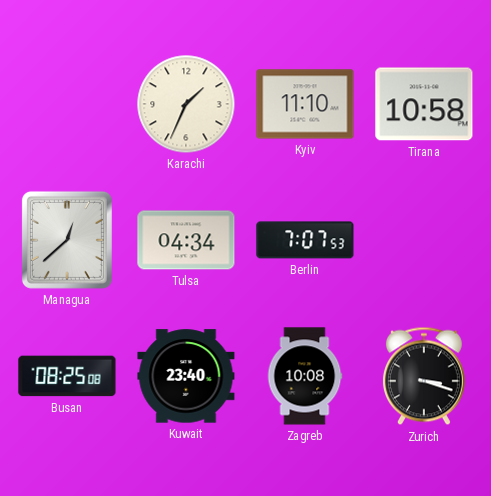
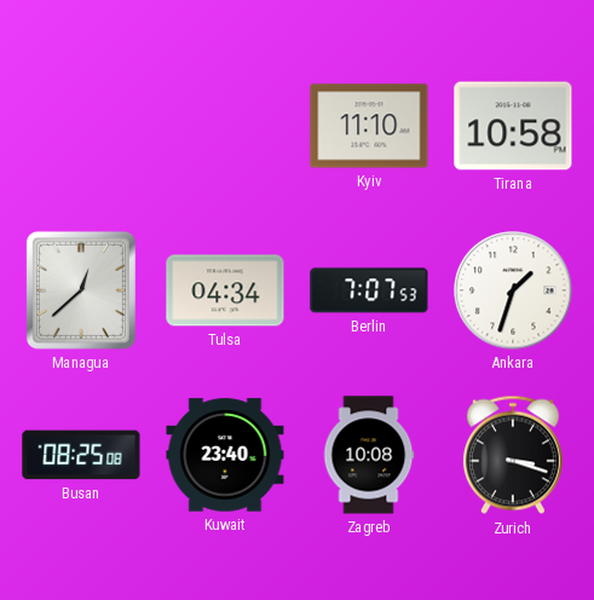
Karachi: 1:34 -> none (186, 104)
Ankara: none -> 1:33 (513, 290)
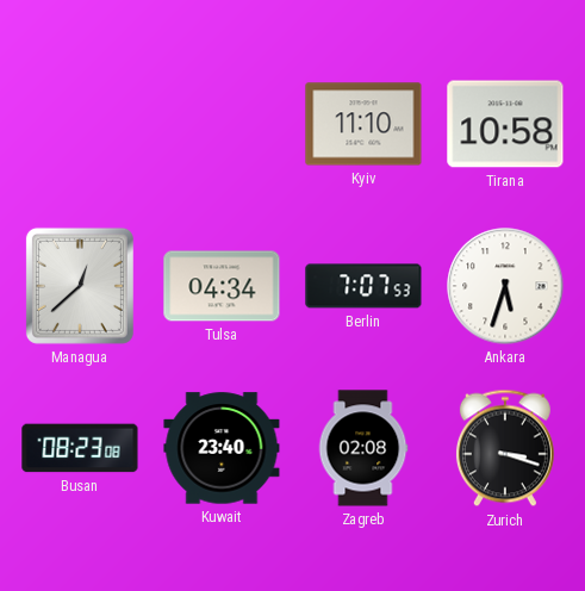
Ankara: 1:33 -> 5:33 (505, 286)
Busan: 08:25 -> 08:23 (80, 448)
Zagreb: 10:08 -> 02:08 (363, 448)
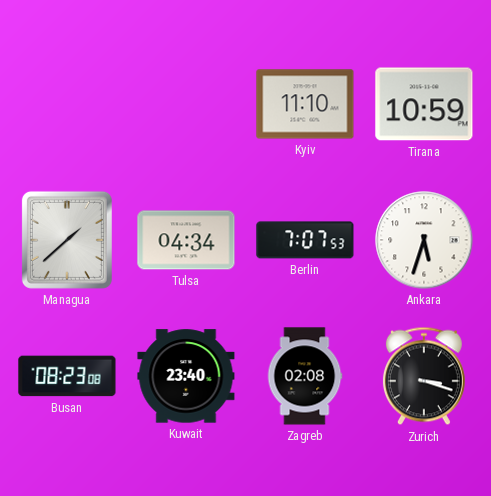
Tirana: 10:58 -> 10:59 (424, 104)
Managua: 12:38 -> 1:38 (67, 240)
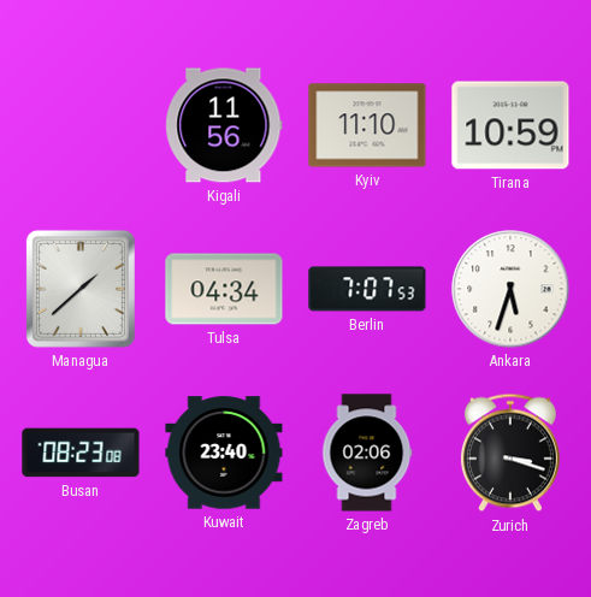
Kigali: none -> 11:56 (224, 125)
Zagreb: 02:08 -> 02:06 (367, 453)
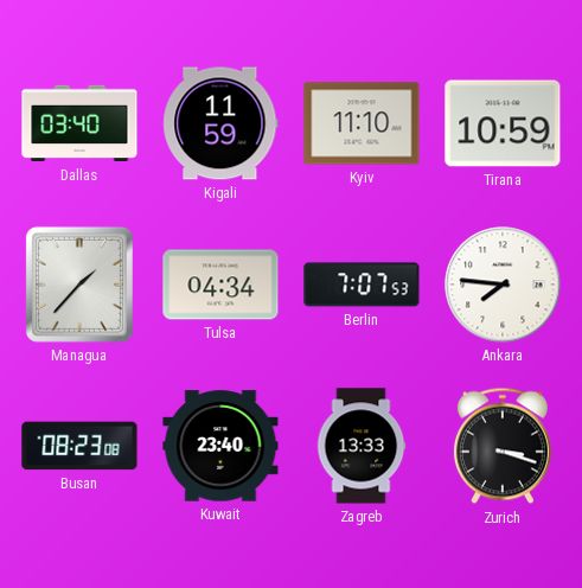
Dallas: none -> 03:40 (79, 123)
Kigali: 11:56 -> 11:59 (220, 123)
Managua: 1:38 -> 1:37 (79, 285)
Ankara: 5:33 -> 7:46 (503, 285)
Zagreb: 02:06 -> 13:33 (362, 446)
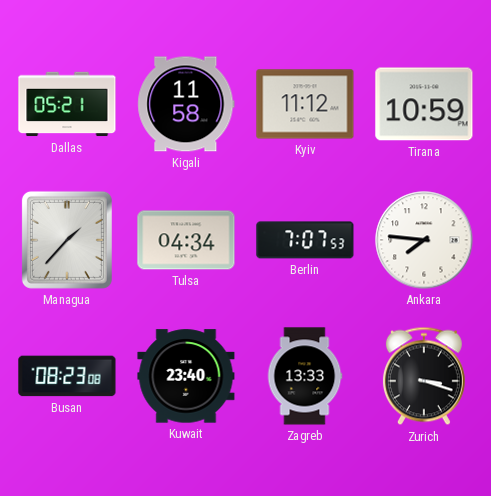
Dallas: 03:40 -> 05:21 (67, 104)
Kigali: 11:59 -> 11:58 (186, 104)
Kyiv: 11:10 -> 11:12 (305, 104)
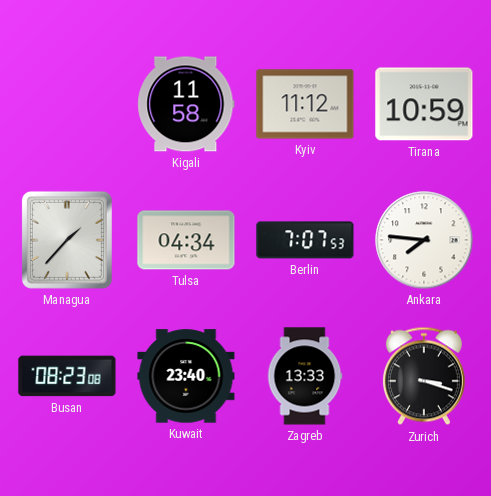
Dallas: 05:21 -> none (67, 104)
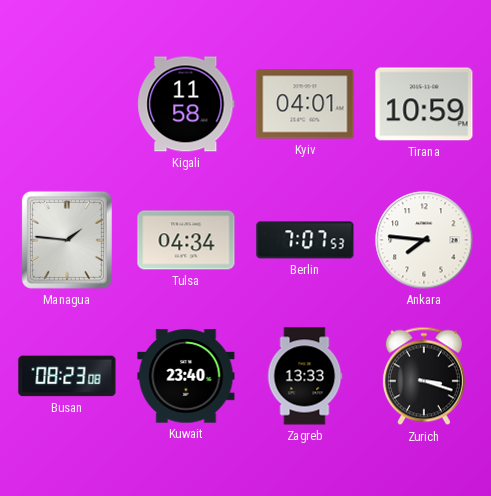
Kyiv: 11:12 -> 04:01 (305, 104)
Managua: 1:37 -> 1:46 (67, 240)
